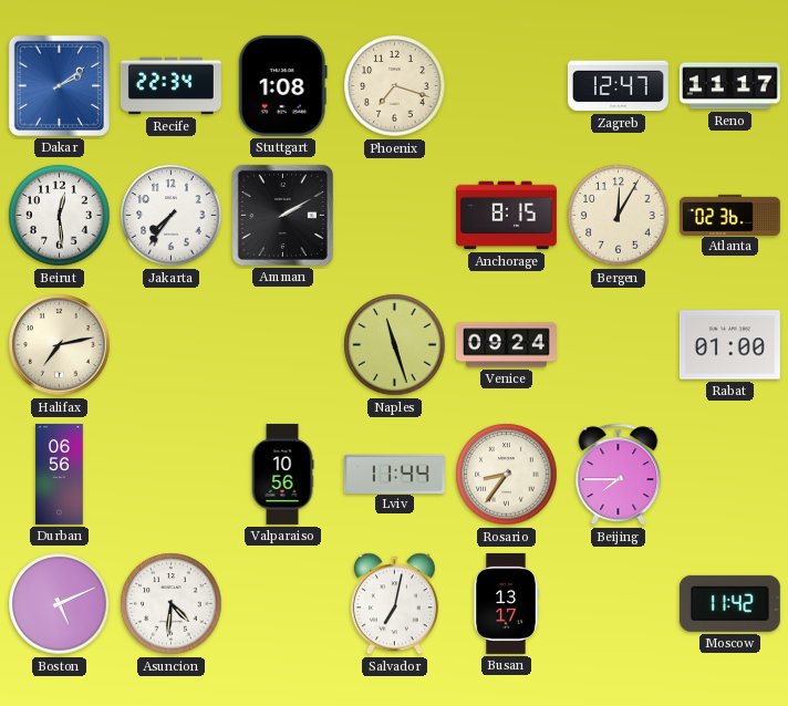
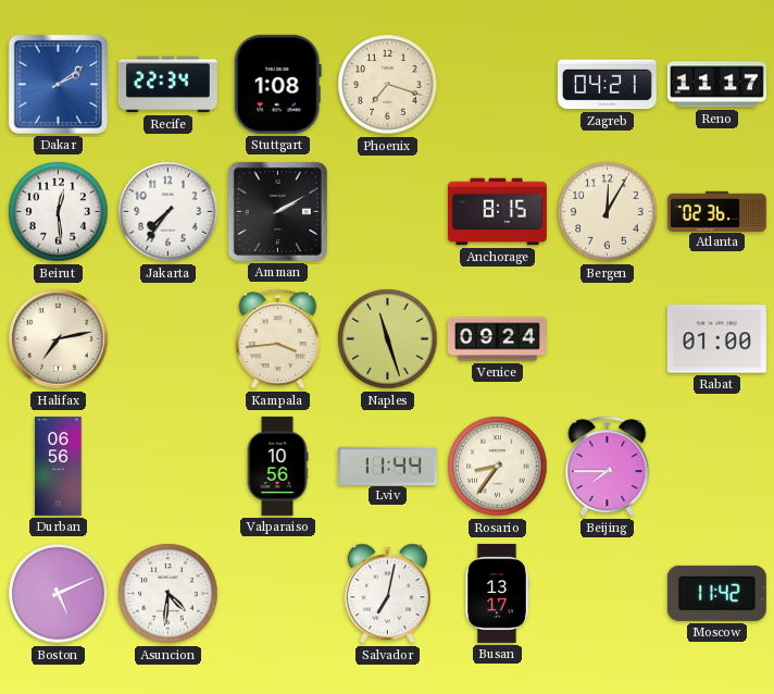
Zagreb: 12:47 -> 04:21 (607, 85)
Kampala: none -> 3:44 (278, 339)
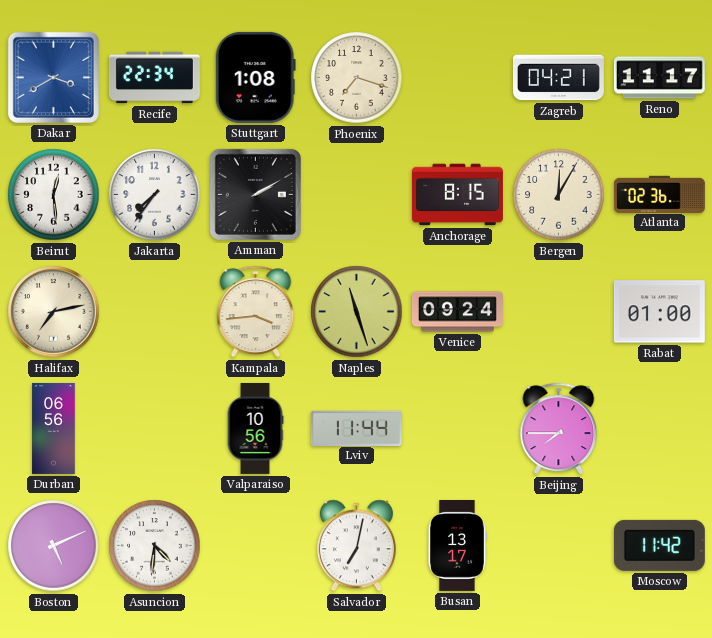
Dakar: 2:09 -> 3:40 (53, 77)
Rosario: 8:36 -> none (498, 467)
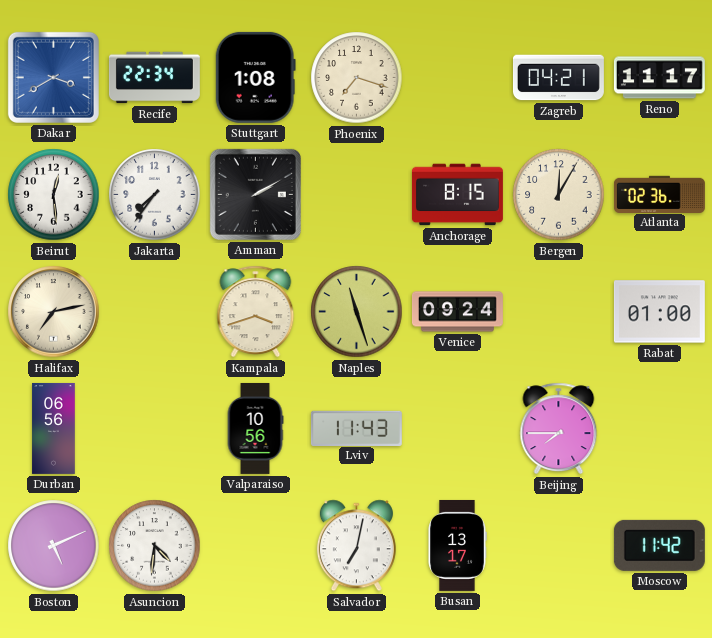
Kampala: 3:44 -> 3:42 (256, 312)
Lviv: 11:44 -> 11:43 (356, 428)
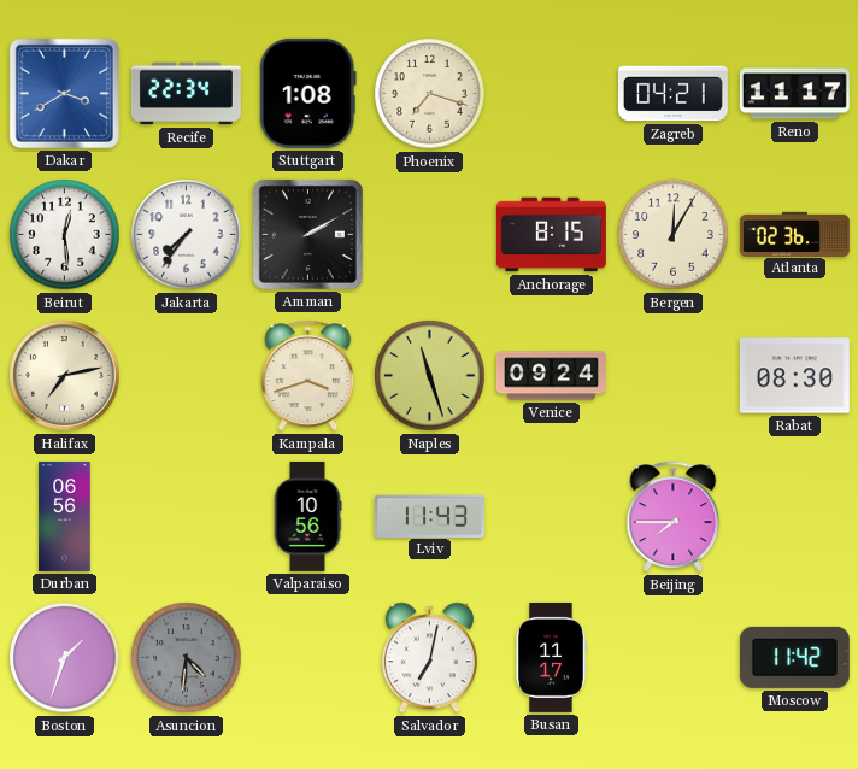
Rabat: 01:00 -> 08:30 (794, 376)
Boston: 5:11 -> 1:33 (65, 658)
Asuncion dial: white -> grey (187, 658)
Busan: 13:17 -> 11:17 (551, 657)
